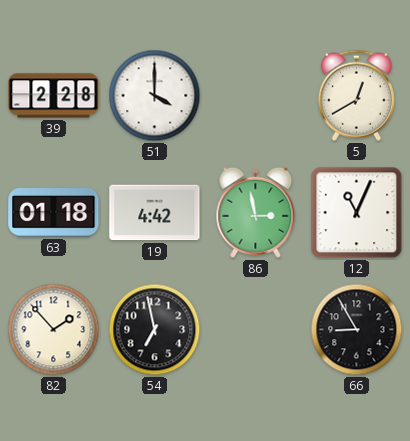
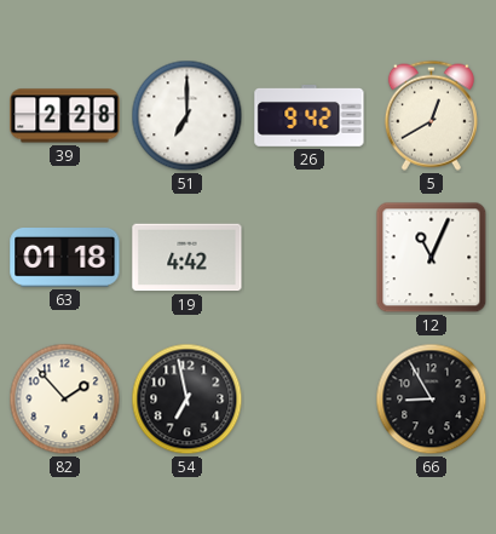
51: 4:00 -> 7:00 (188, 116)
26: none -> 9:42 (310, 116)
86: 2:58 -> none (256, 212)
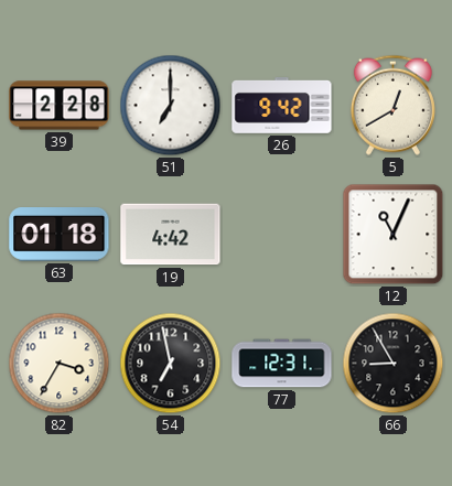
82: 1:53 -> 3:35 (60, 364)
77: none -> 12:31 (282, 364)
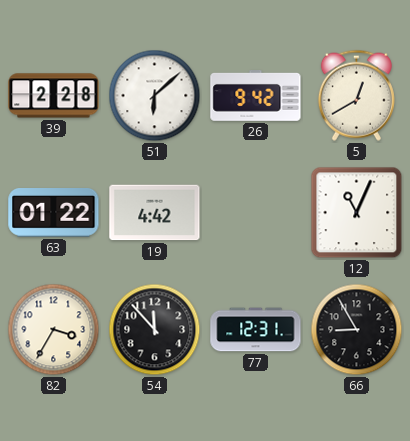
51: 7:00 -> 6:08 (155, 96)
63: 01:18 -> 01:22 (54, 213)
54: 6:58 -> 11:53 (155, 330)
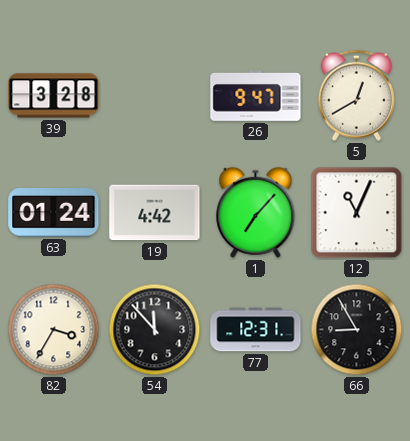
39: 2:28 -> 3:28 (54, 96)
51: 6:08 -> none (155, 96)
26: 9:42 -> 9:47 (256, 96)
63: 01:22 -> 01:24 (54, 213)
1: none -> 7:07 (256, 212)
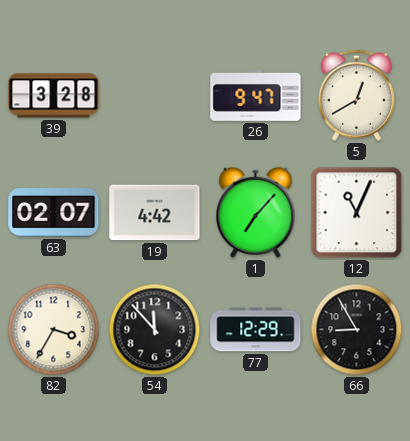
63: 01:24 -> 02:07 (54, 213)
77: 12:31 -> 12:29 (256, 330)
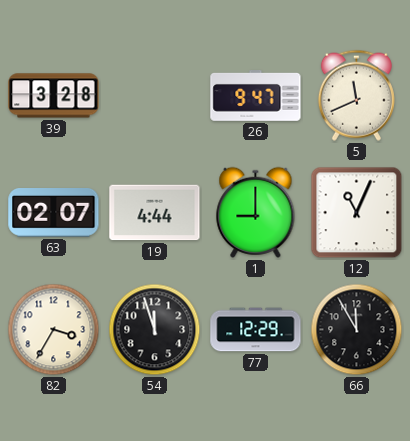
5: 12:40 -> 11:41 (356, 95)
19: 4:42 -> 4:44 (155, 213)
1: 7:07 -> 9:00 (256, 212)
54: 11:53 -> 11:57 (155, 330)
66: 8:55 -> 11:55 (357, 330)
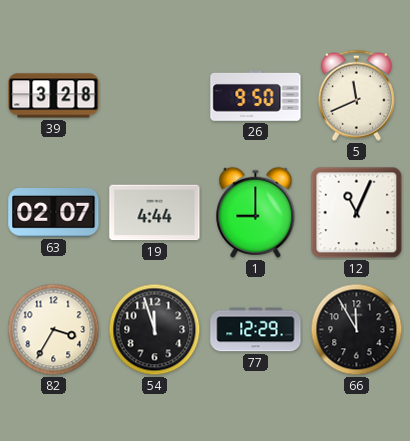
26: 9:47 -> 9:50 (256, 96)
